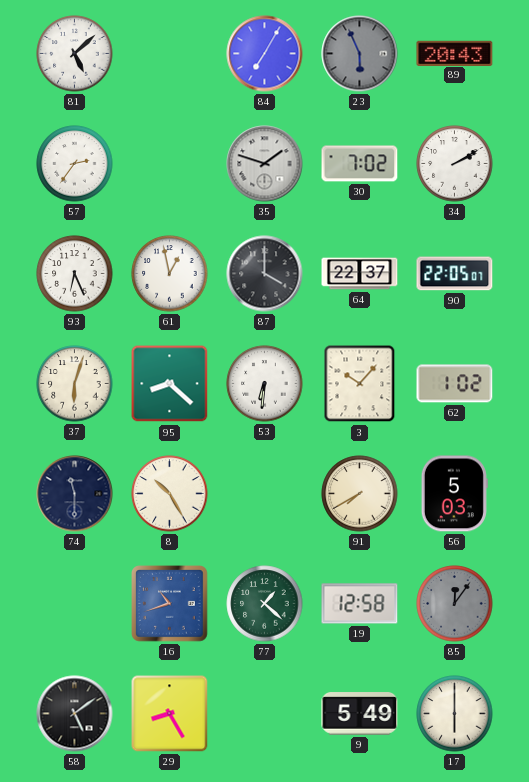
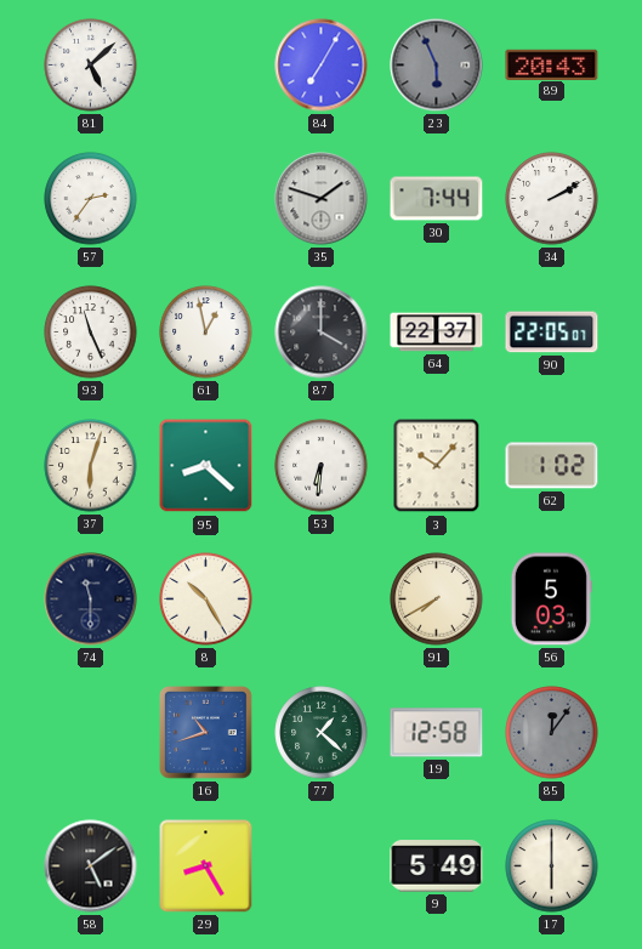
30: 7:02 -> 7:44 (437, 199)
93: 6:26 -> 11:26 (91, 333)
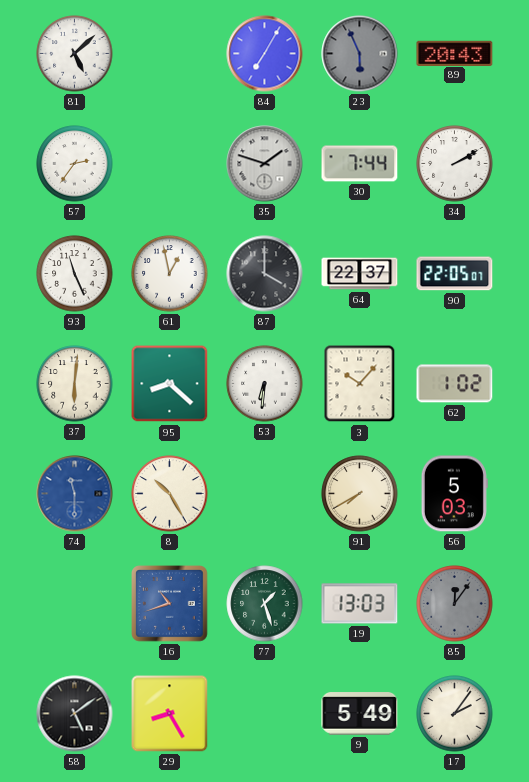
37: 6:03 -> 6:01 (75, 384)
74 dial: navy -> blue (75, 494)
77: 1:22 -> 1:27 (265, 604)
19: 12:58 -> 13:03 (360, 604)
17: 6:00 -> 2:06 (455, 714)
